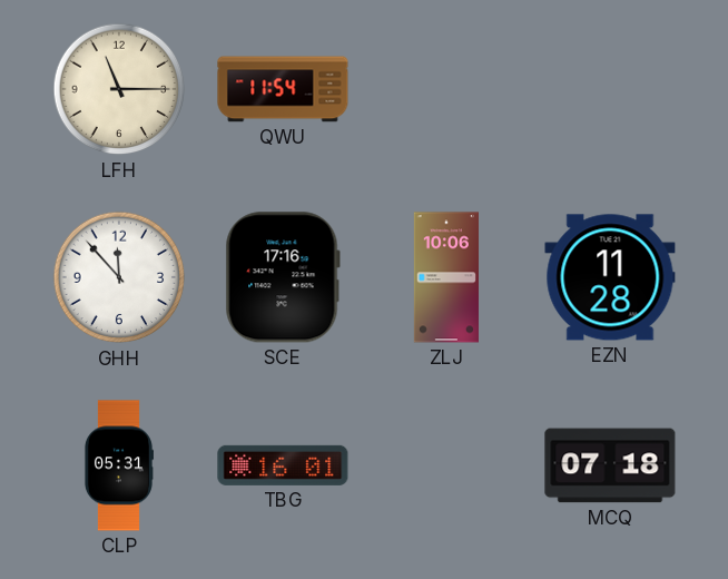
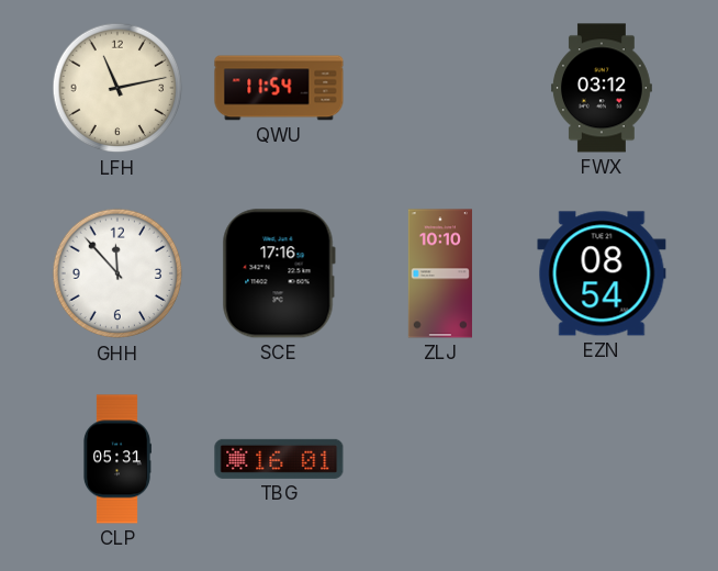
LFH: 11:15 -> 11:13 (117, 88)
FWX: none -> 03:12 (602, 88)
ZLJ: 10:06 -> 10:10 (440, 273)
EZN: 11:28 -> 08:54 (602, 273)
MCQ: 07:18 -> none (610, 465)
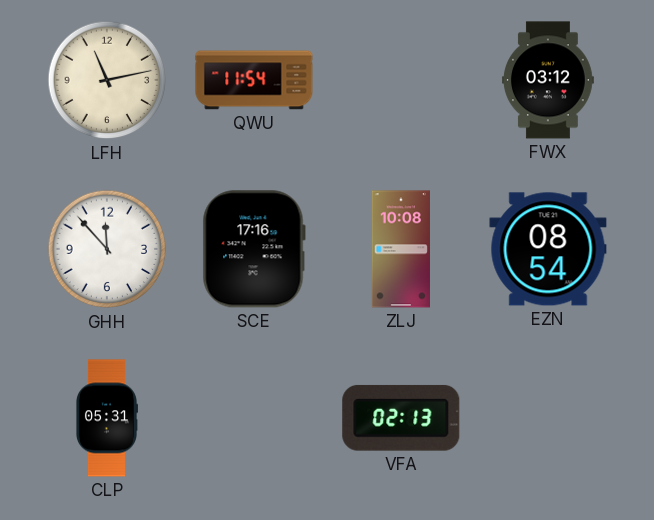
ZLJ: 10:10 -> 10:08 (401, 249)
TBG: 16:01 -> none (279, 459)
VFA: none -> 02:13 (401, 418)
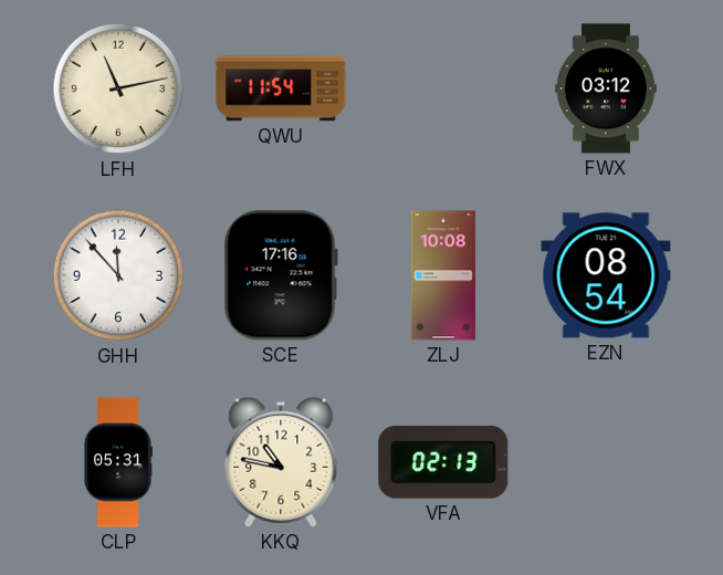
KKQ: none -> 10:47 (281, 462)
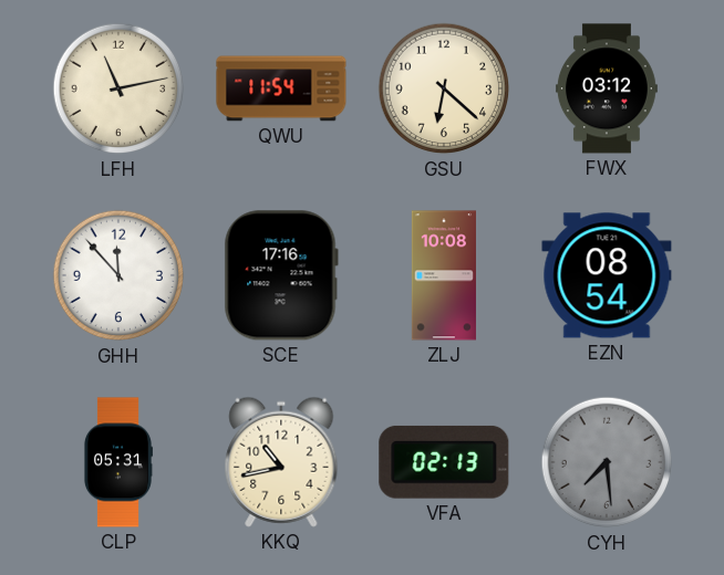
GSU: none -> 6:22 (444, 88)
KKQ: 10:47 -> 10:43 (281, 462)
CYH: none -> 7:29 (607, 462)
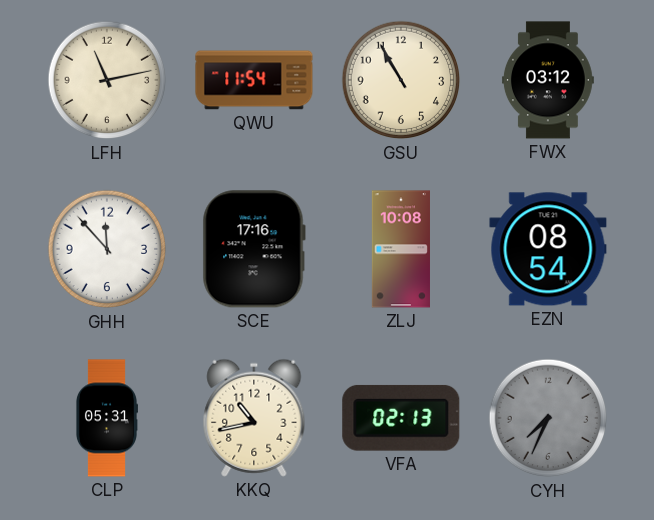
GSU: 6:22 -> 10:55 (401, 80)
CYH: 7:29 -> 7:34 (548, 418)
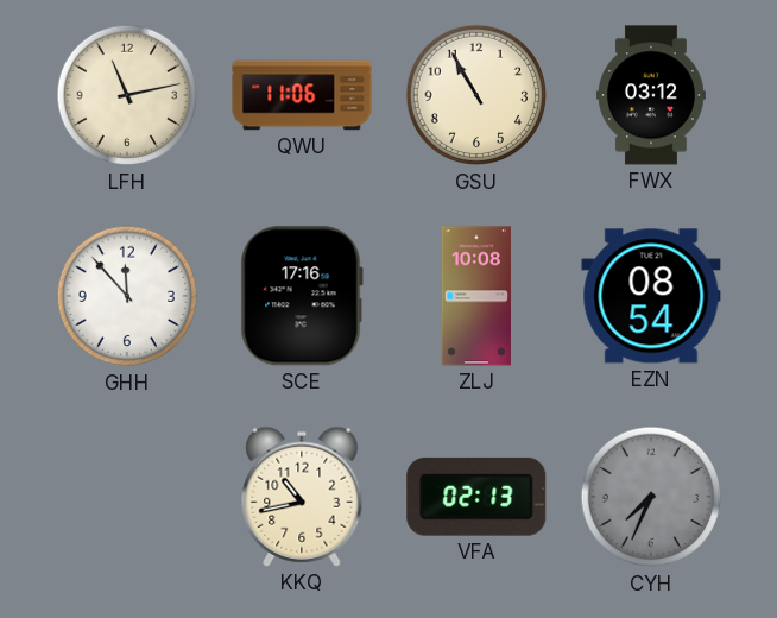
QWU: 11:54 -> 11:06 (302, 95)
CLP: 05:31 -> none (106, 418)
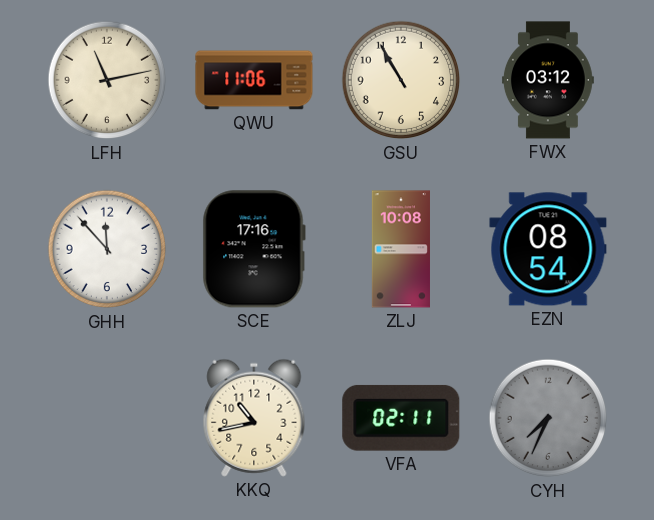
VFA: 02:13 -> 02:11 (401, 418)
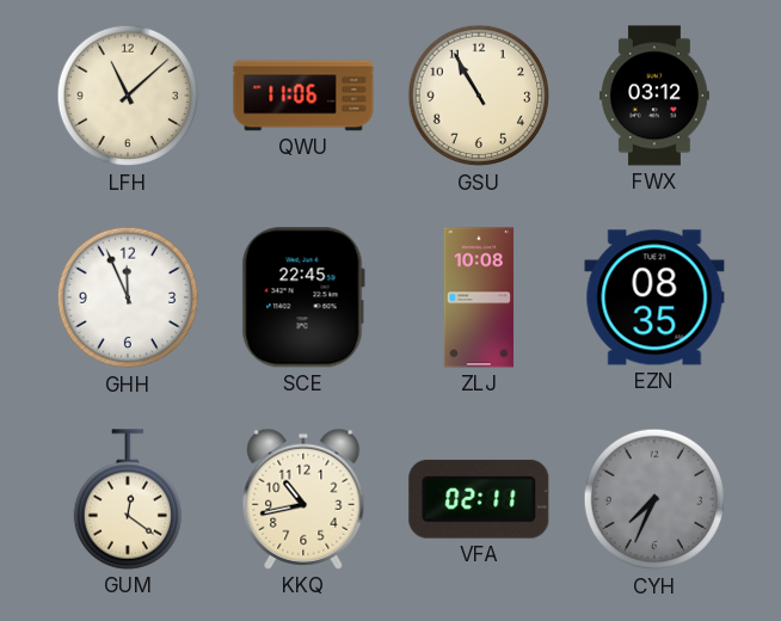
LFH: 11:13 -> 11:08 (128, 96)
GHH: 11:53 -> 11:56 (128, 297)
SCE: 17:16 -> 22:45 (303, 297)
EZN: 08:54 -> 08:35 (654, 297)
GUM: none -> 12:21 (127, 499)
